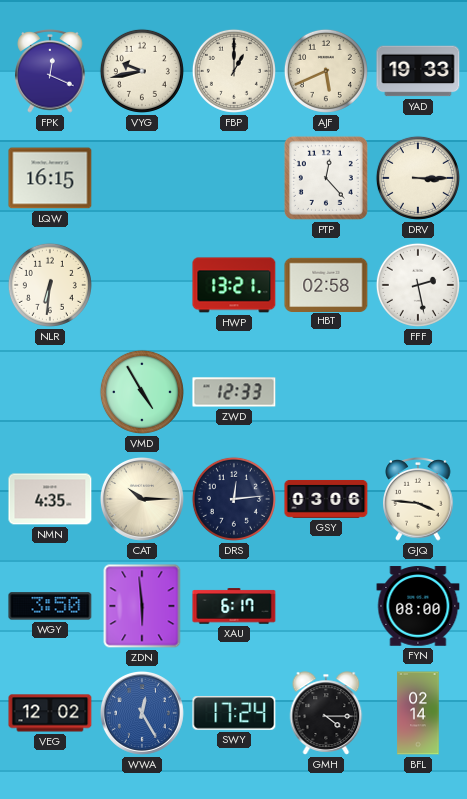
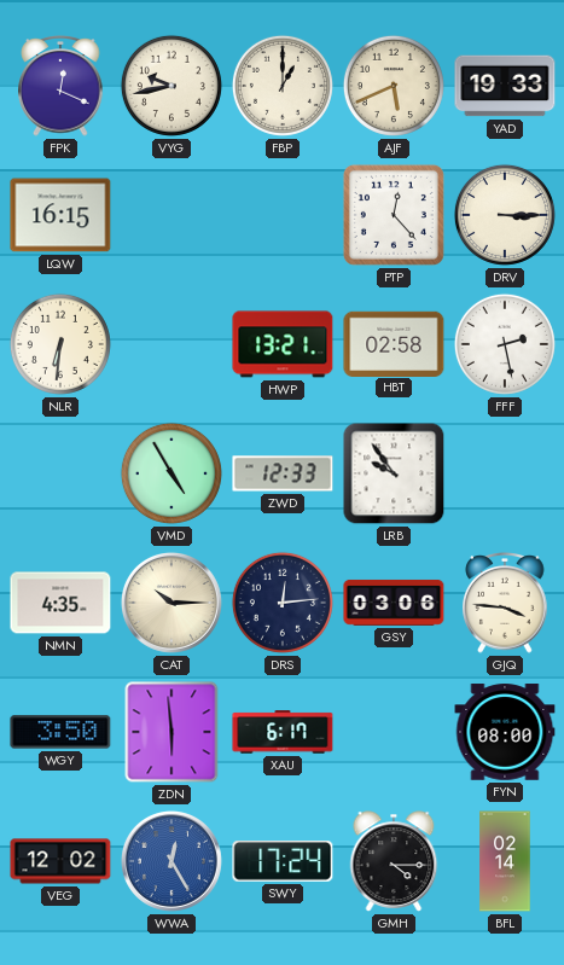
LRB: none -> 9:54 (394, 473)
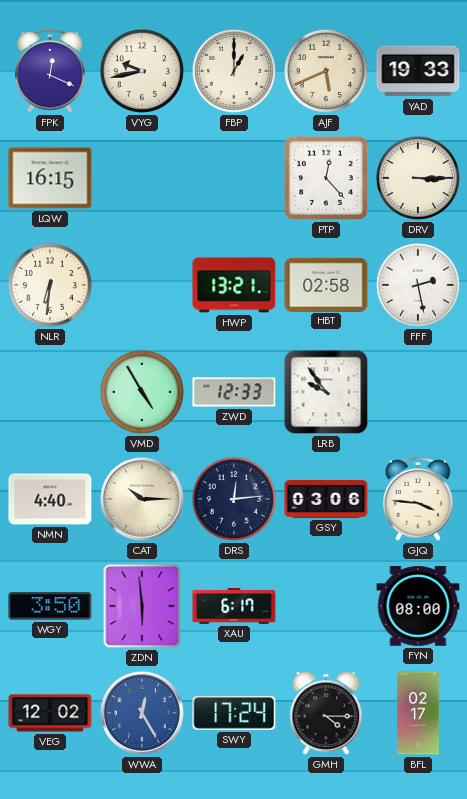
NMN: 4:35 -> 4:40 (50, 499)
BFL: 02:14 -> 02:17 (418, 713)
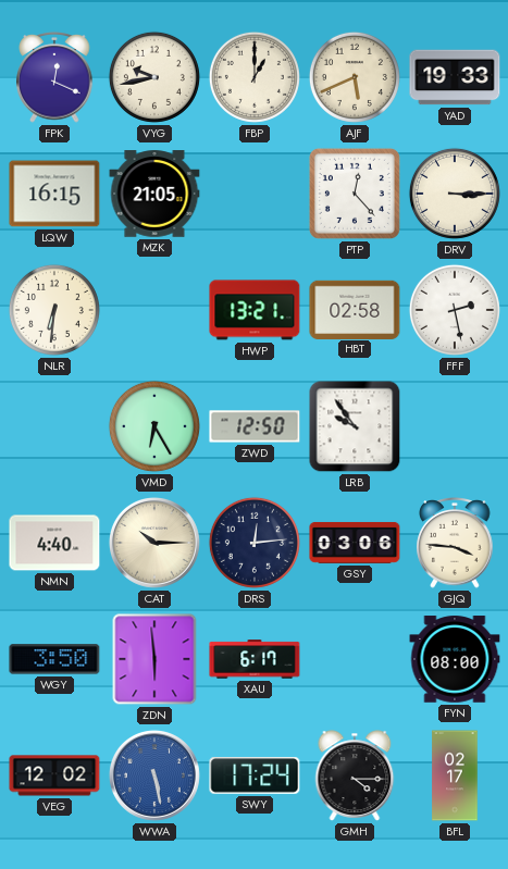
MZK: none -> 21:05 (154, 194)
VMD: 4:55 -> 6:25 (154, 426)
ZWD: 12:33 -> 12:50 (255, 426)
WWA: 12:25 -> 5:28 (154, 775)
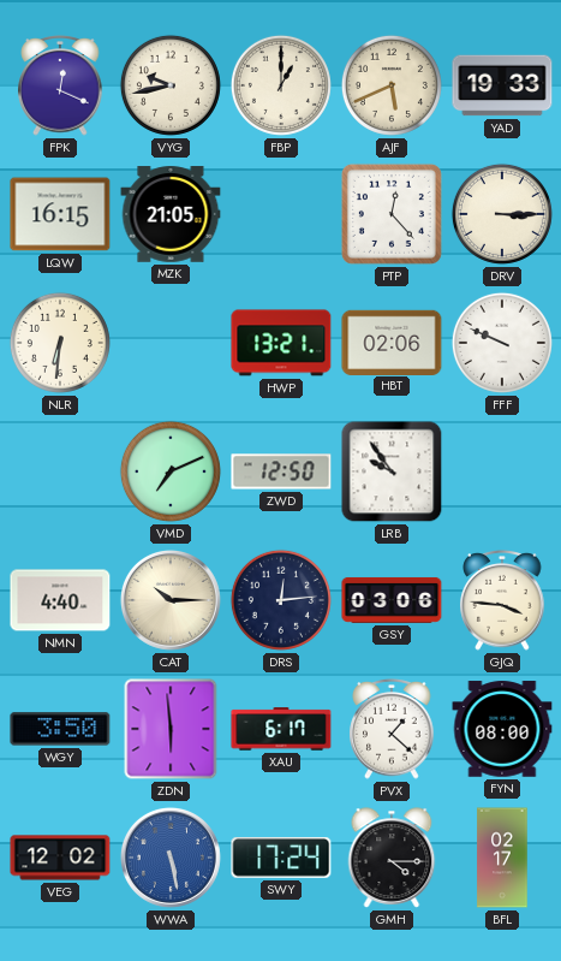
HBT: 02:58 -> 02:06 (392, 342)
FFF: 2:28 -> 9:49 (502, 343)
VMD: 6:25 -> 7:11 (171, 471)
PVX: none -> 1:22 (392, 730)
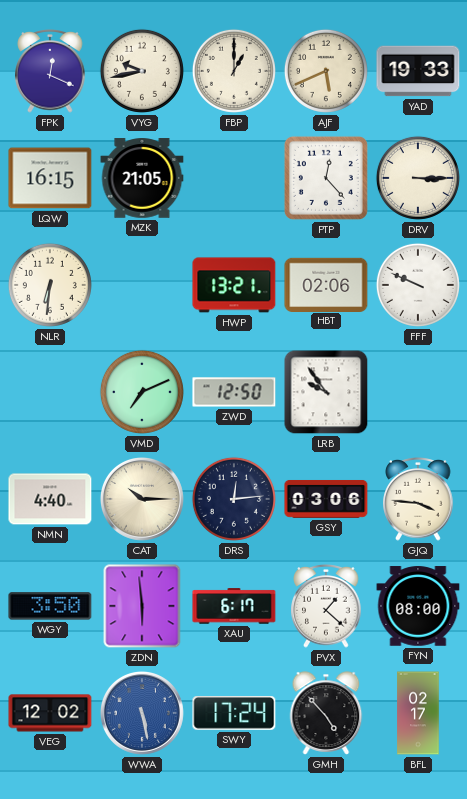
GMH: 4:15 -> 4:53 (326, 713)
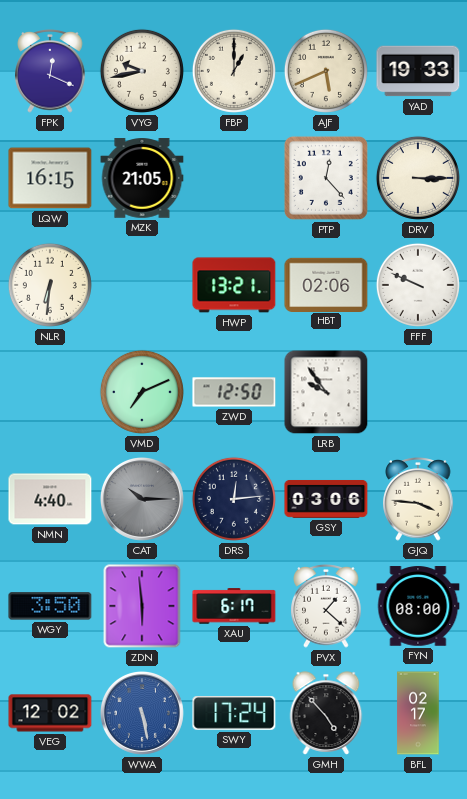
CAT dial: cream -> grey (142, 499)
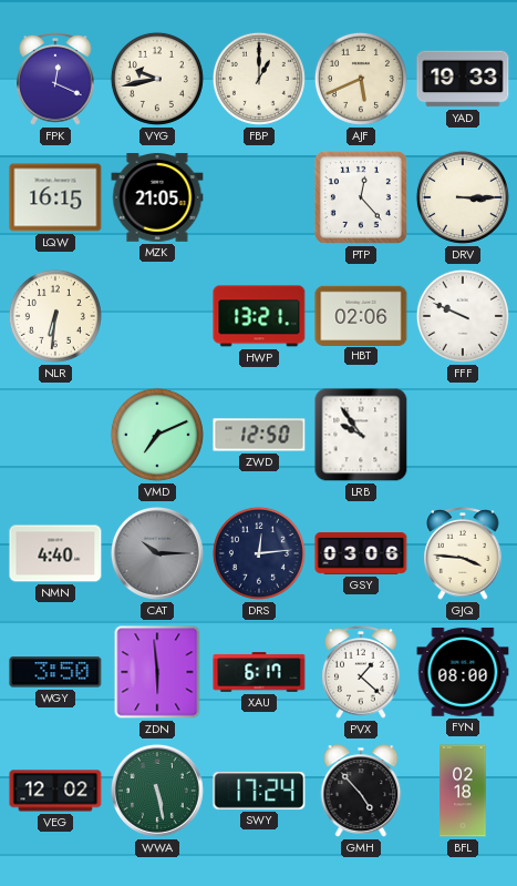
WWA dial: blue -> green (157, 791)
BFL: 02:17 -> 02:18 (463, 791)
